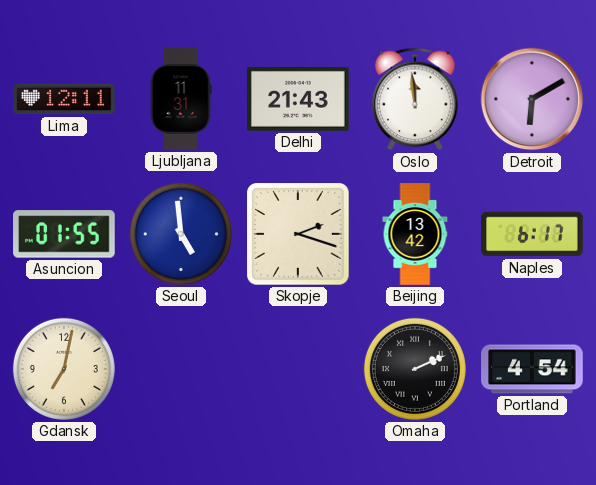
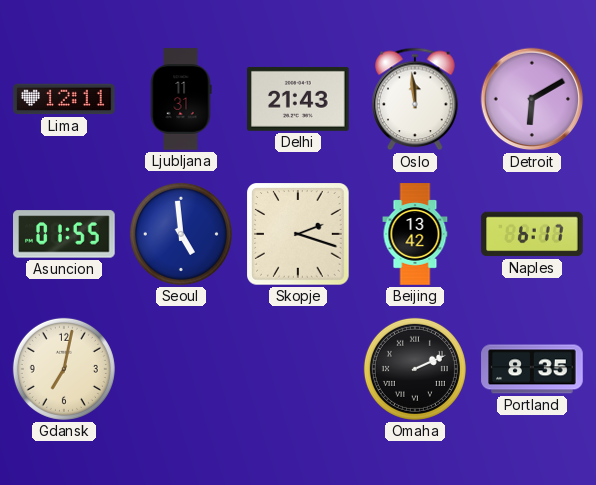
Portland: 4:54 -> 8:35 (532, 369)
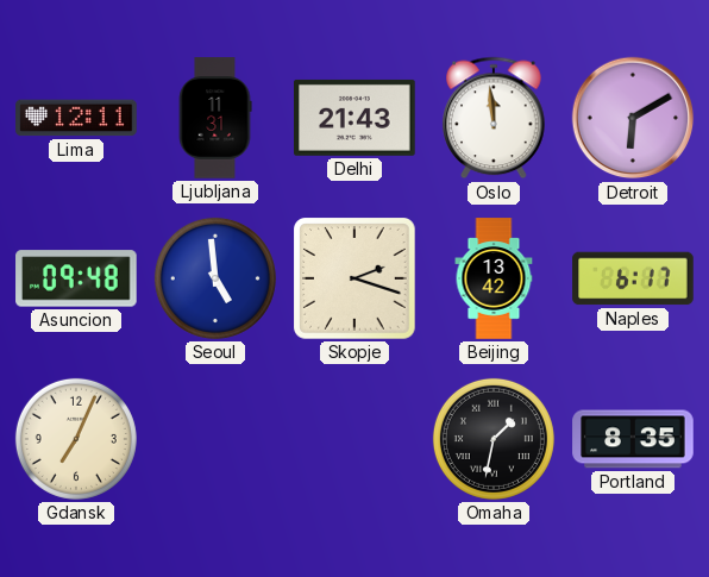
Asuncion: 01:55 -> 09:48 (76, 278)
Gdansk: 7:02 -> 7:04 (76, 439)
Omaha: 2:11 -> 1:32 (494, 439)
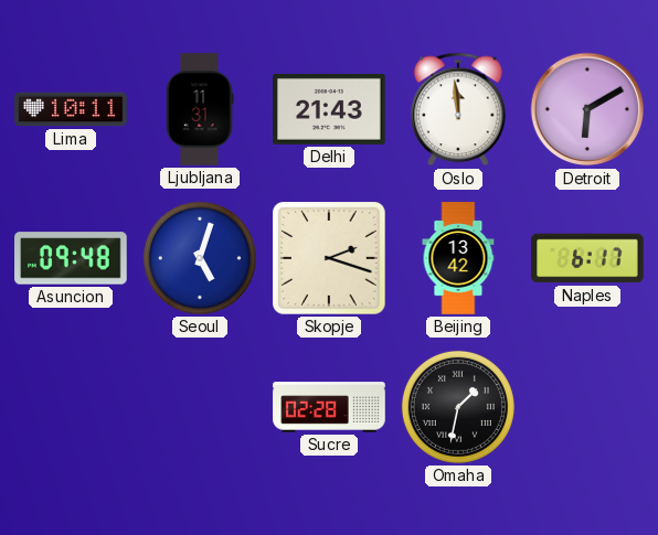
Lima: 12:11 -> 10:11 (71, 109)
Seoul: 4:59 -> 5:03 (200, 258)
Gdansk: 7:04 -> none (76, 439)
Sucre: none -> 02:28 (329, 407)
Portland: 8:35 -> none (633, 439)
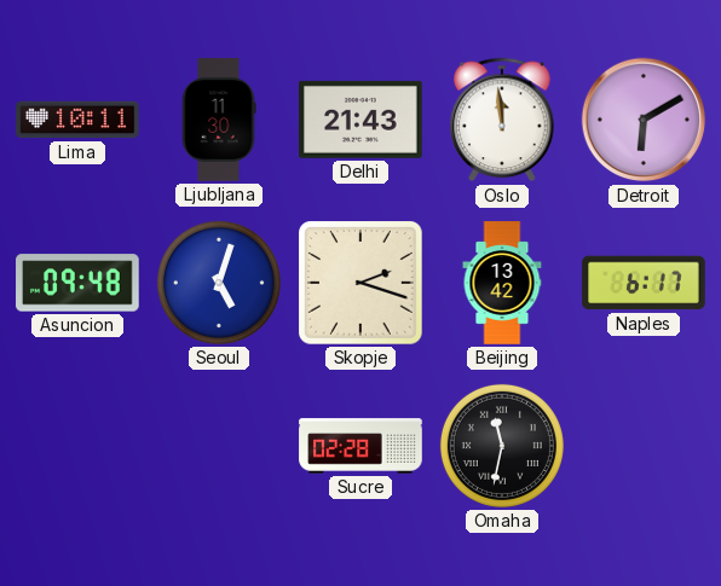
Ljubljana: 11:31 -> 11:30 (219, 120)
Omaha: 1:32 -> 11:32 (502, 446)
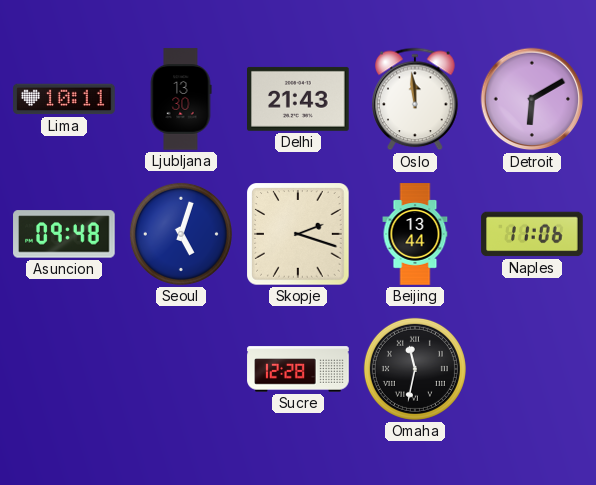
Ljubljana: 11:30 -> 13:30 (181, 99)
Beijing: 13:42 -> 13:44 (415, 234)
Naples: 6:17 -> 11:06 (532, 234)
Sucre: 02:28 -> 12:28 (298, 369)
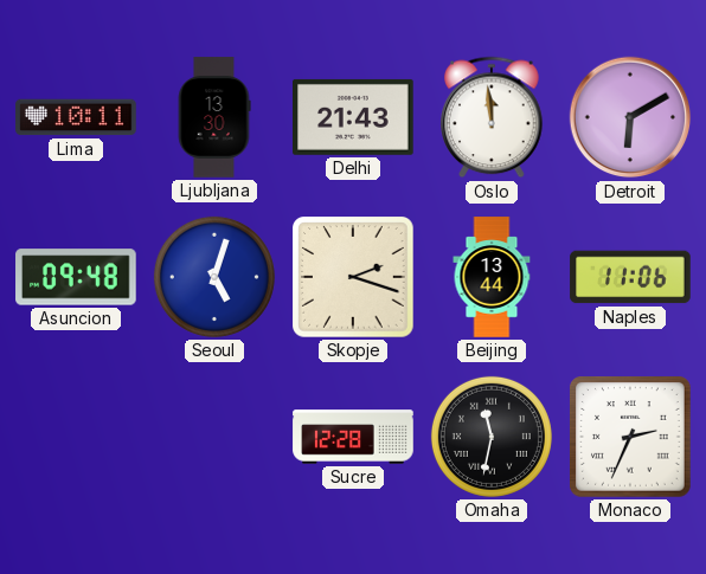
Monaco: none -> 2:34 (630, 437)
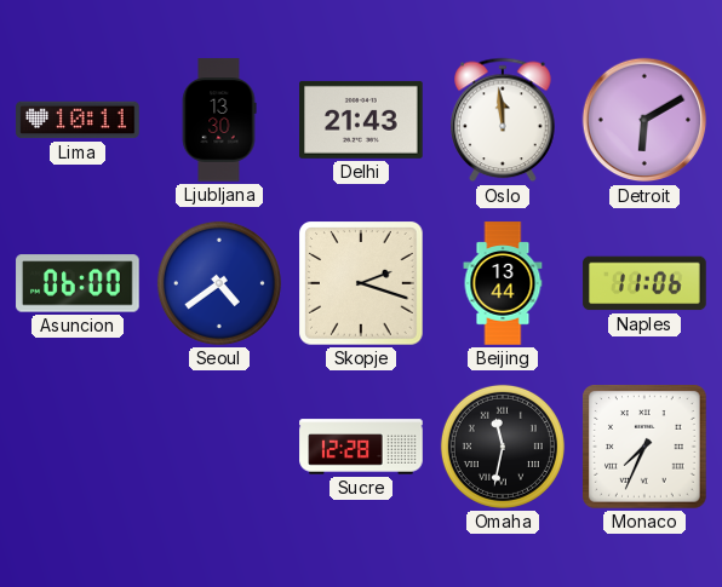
Asuncion: 09:48 -> 06:00 (78, 283)
Seoul: 5:03 -> 4:39 (219, 283)
Monaco: 2:34 -> 7:34 (644, 447)
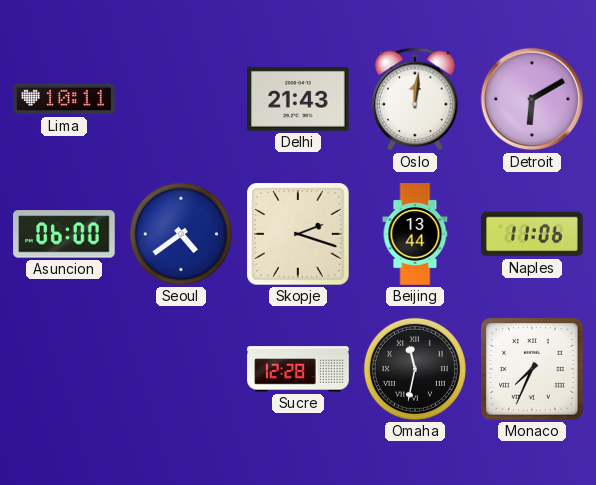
Ljubljana: 13:30 -> none (219, 120)
Oslo: 11:59 -> 12:01 (415, 99)
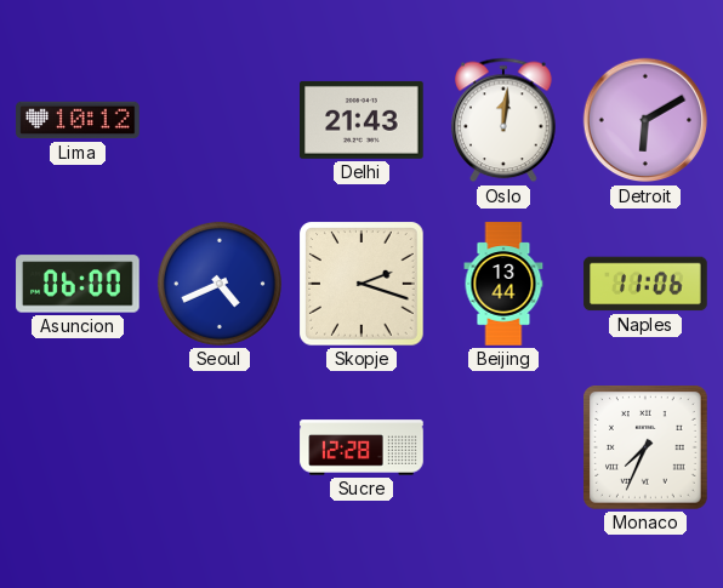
Lima: 10:11 -> 10:12 (78, 120)
Seoul: 4:39 -> 4:41 (220, 284)
Omaha: 11:32 -> none (415, 369)
